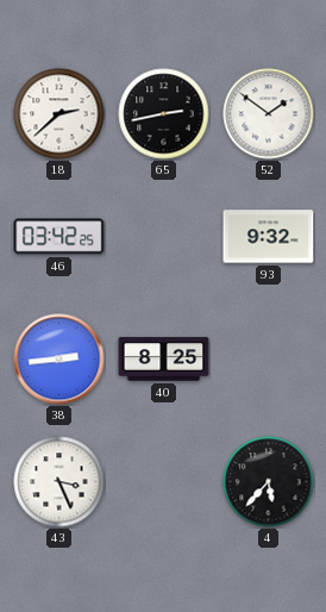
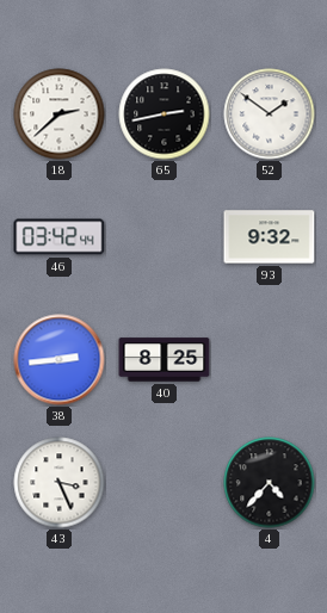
46: 03:42:25 -> 03:42:44 (60, 237)
4: 5:37 -> 4:37 (270, 483)
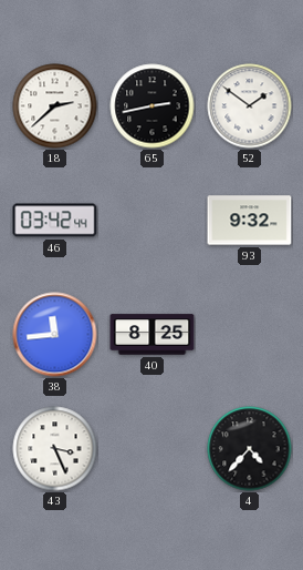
38: 2:44 -> 11:44 (55, 335)
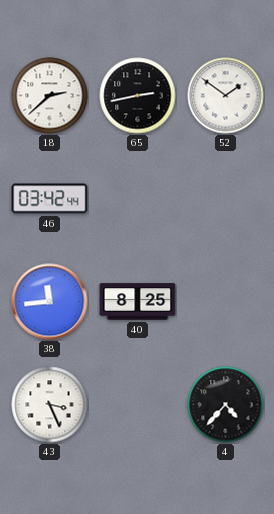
93: 9:32 -> none (250, 221)
